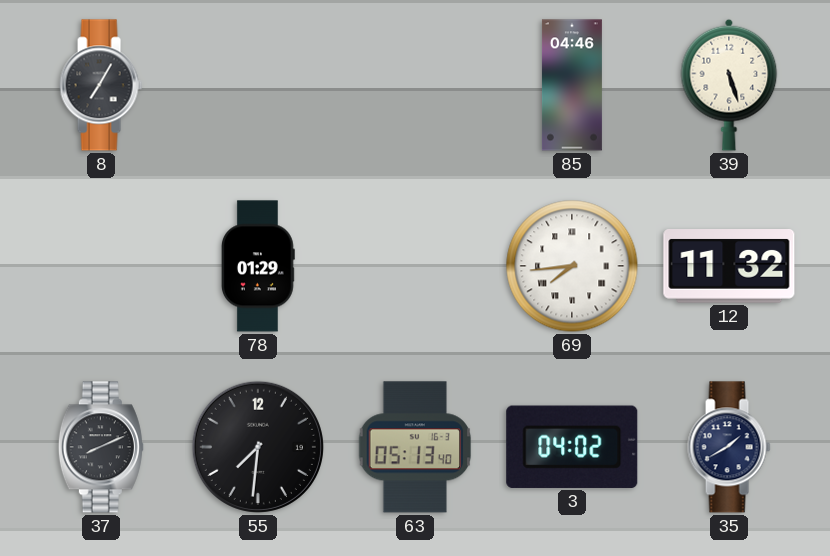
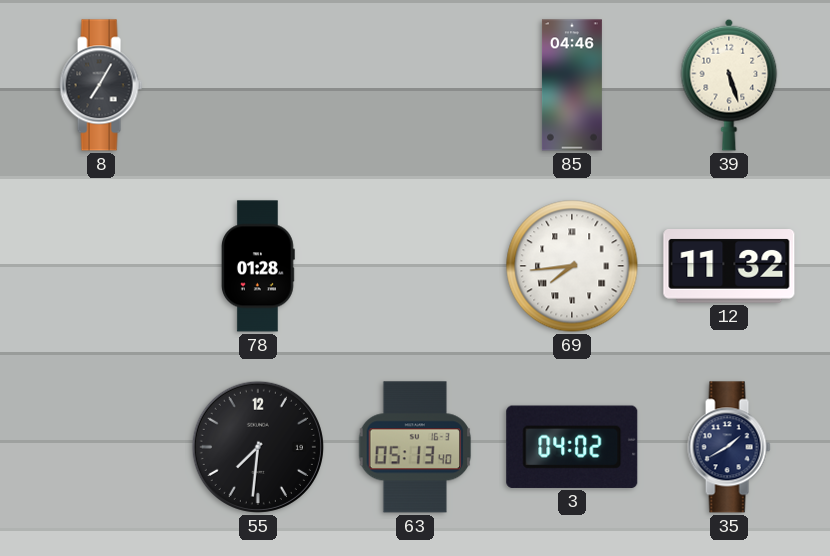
78: 01:29 -> 01:28 (258, 266)
37: 8:11 -> none (101, 447)
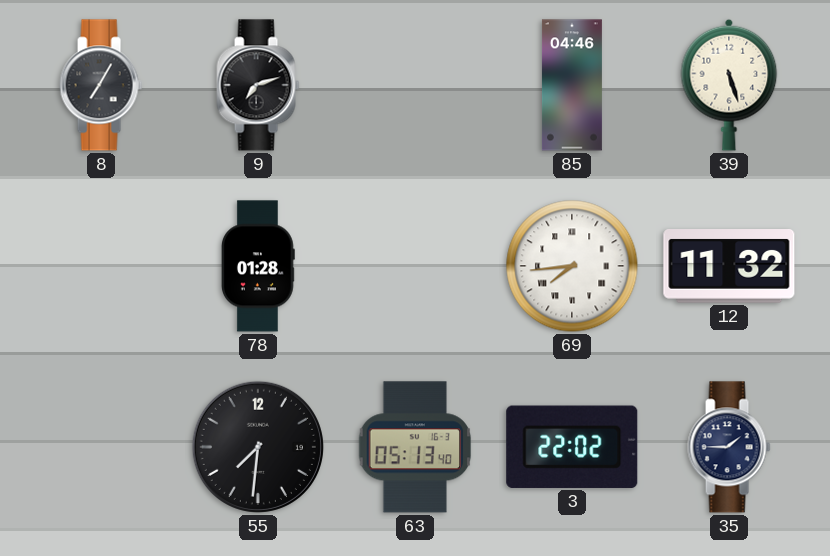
9: none -> 7:12 (258, 85)
3: 04:02 -> 22:02 (572, 447)
35: 1:40 -> 1:45 (729, 447)
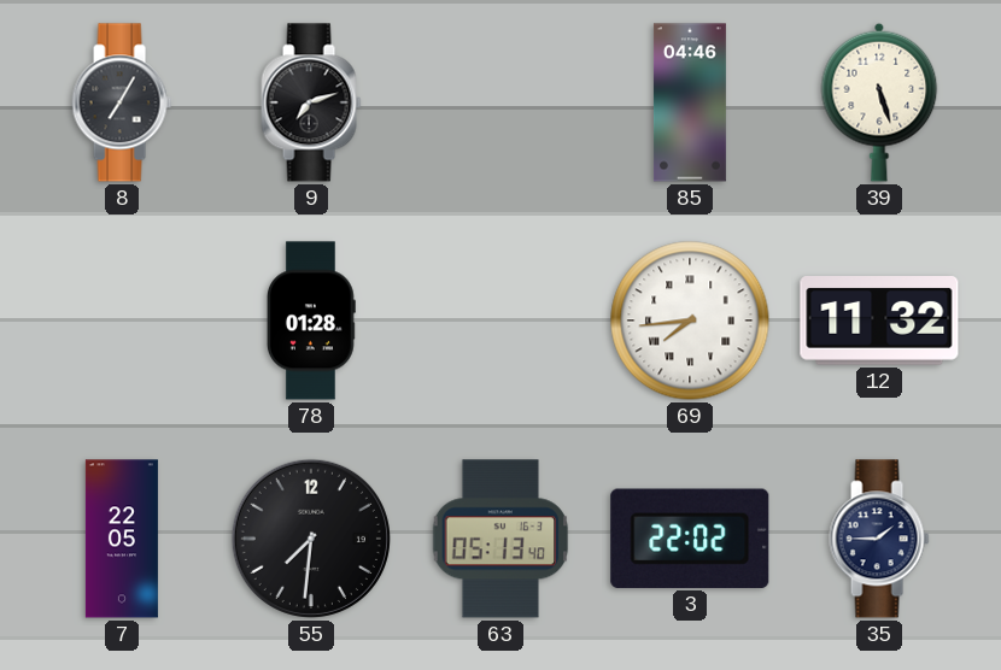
7: none -> 22:05 (122, 539)
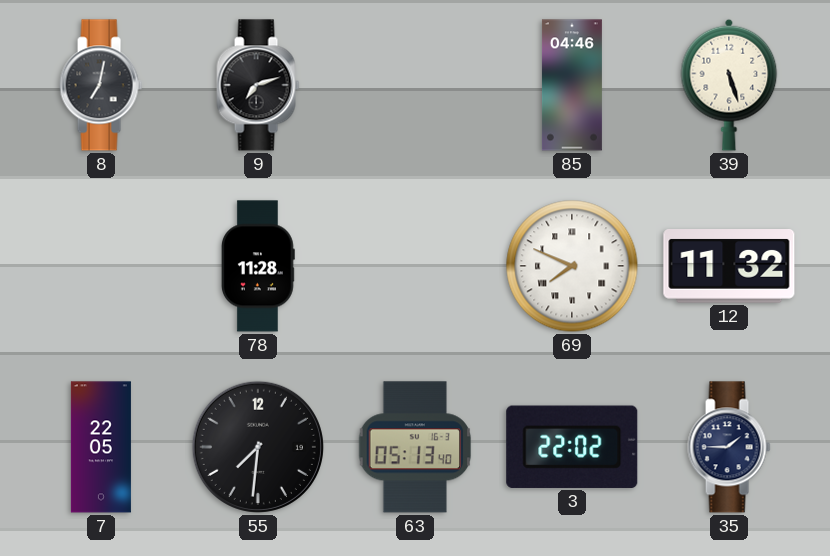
8: 7:05 -> 7:02 (101, 85)
78: 01:28 -> 11:28 (258, 266)
69: 7:44 -> 7:49 (572, 266)
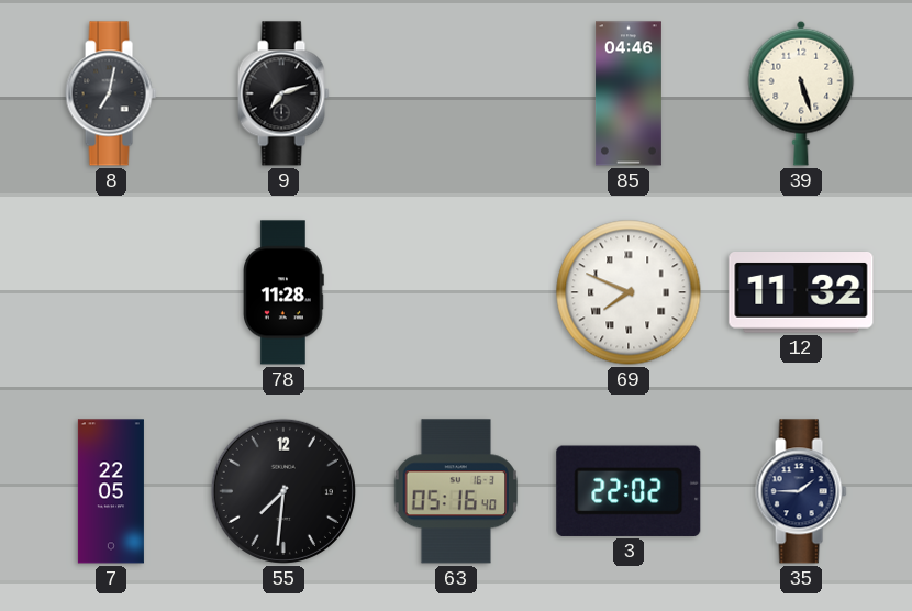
63: 05:13 -> 05:16 (456, 491)
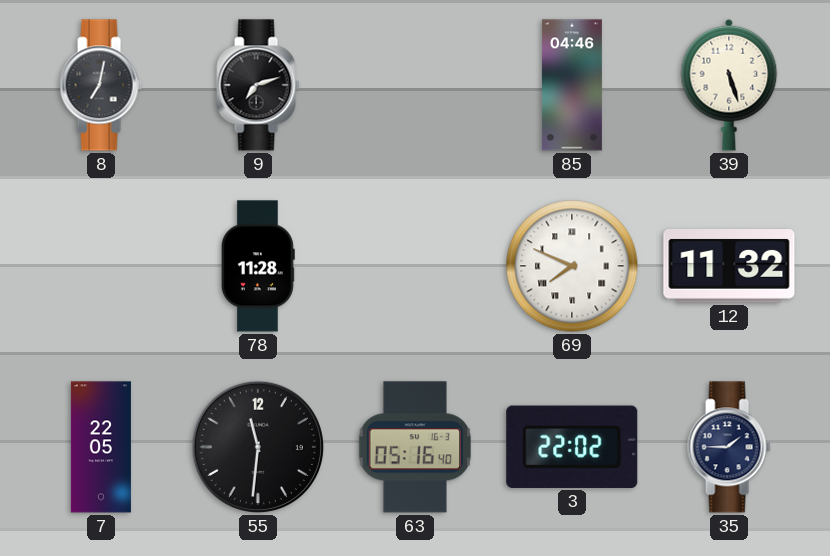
55: 7:31 -> 11:31 (258, 447)
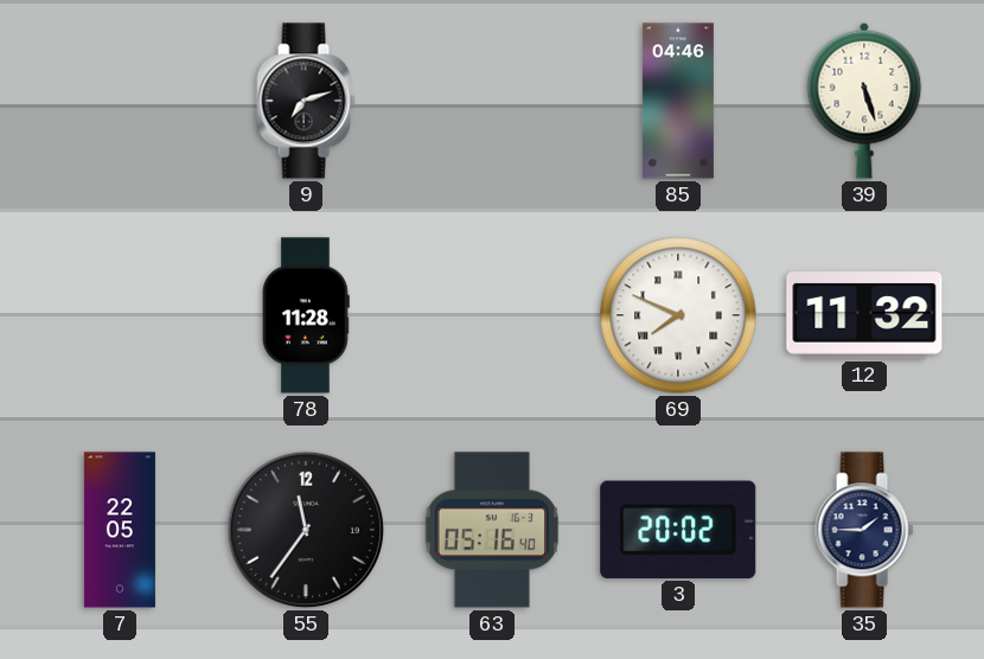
8: 7:02 -> none (101, 85)
55: 11:31 -> 11:36 (306, 530)
3: 22:02 -> 20:02 (678, 530)
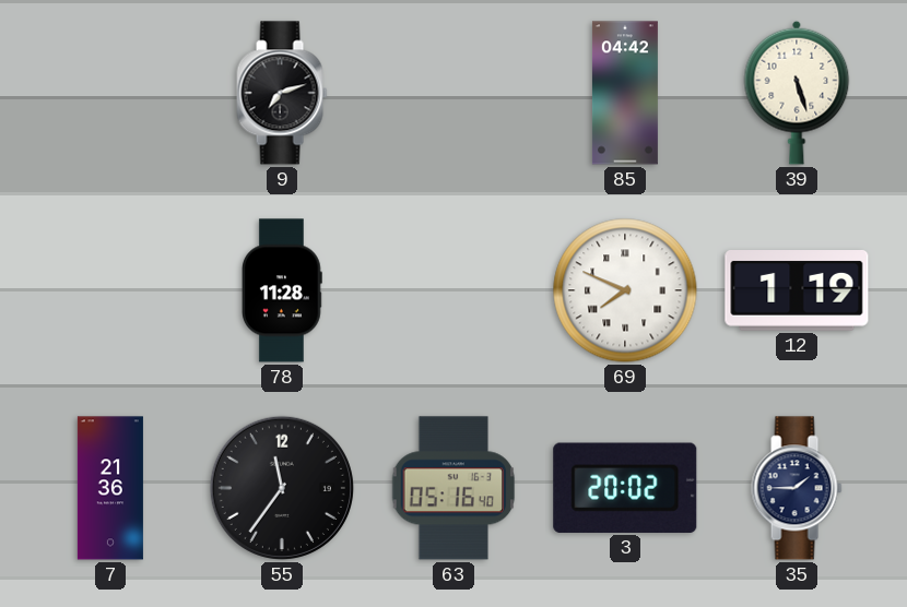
85: 04:46 -> 04:42 (625, 93)
12: 11:32 -> 1:19 (797, 290)
7: 22:05 -> 21:36 (110, 488)
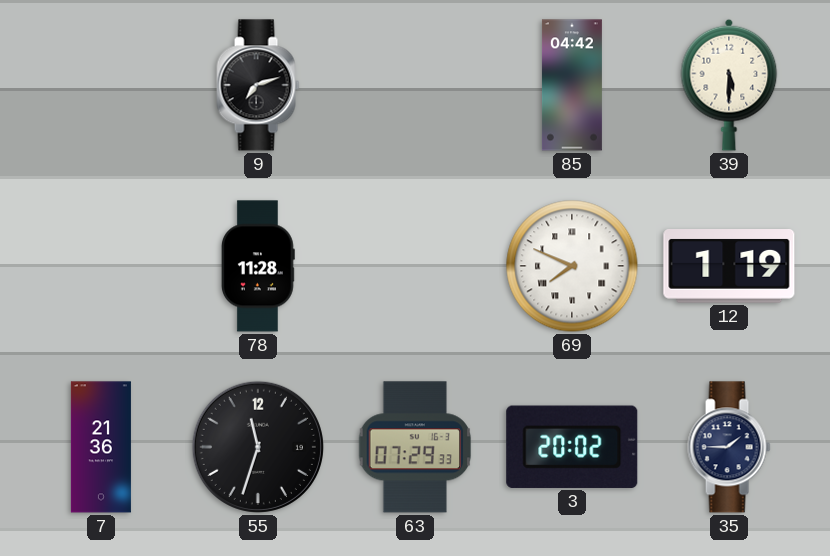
39: 5:27 -> 5:30 (729, 85)
55: 11:36 -> 11:33 (258, 447)
63: 05:16 -> 07:29 (415, 447)
